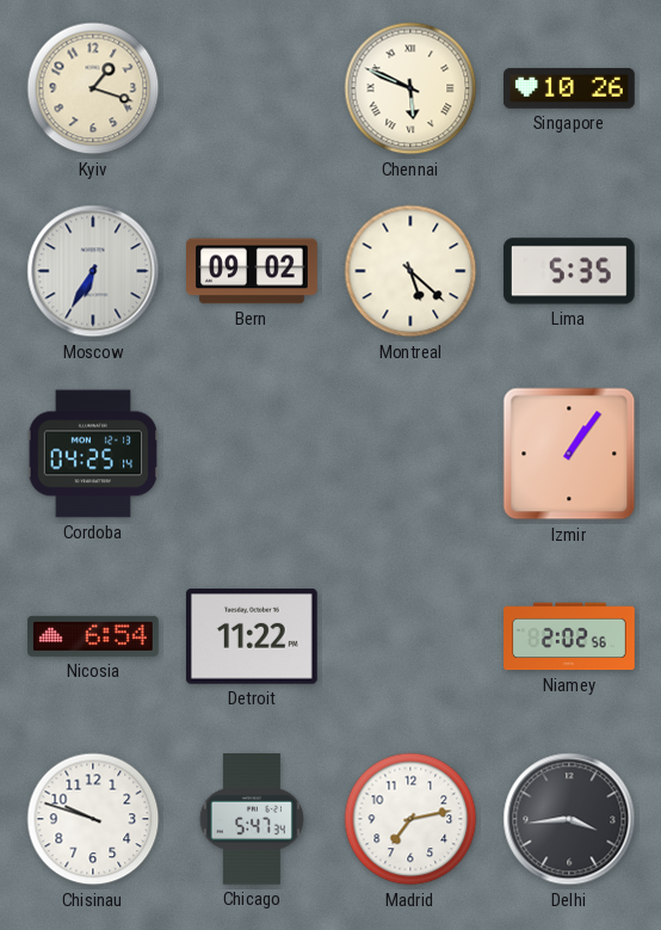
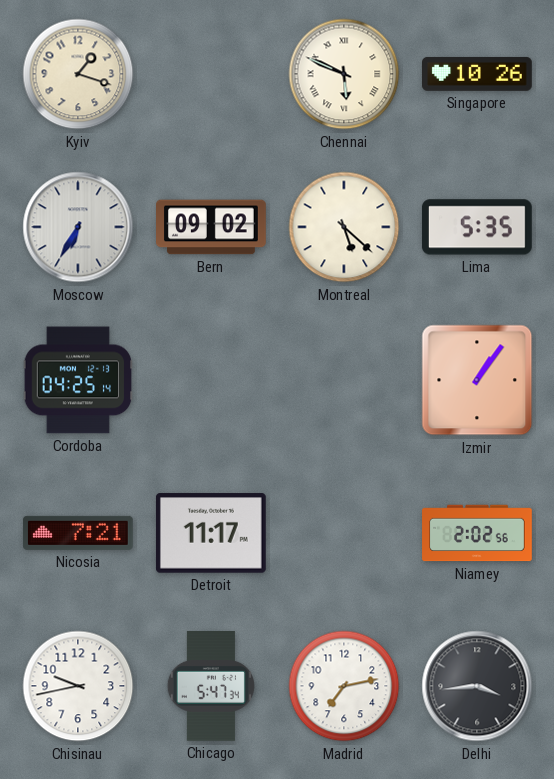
Nicosia: 6:54 -> 7:21 (78, 533)
Detroit: 11:22 -> 11:17 (211, 533)
Chisinau: 9:48 -> 9:43 (78, 686)
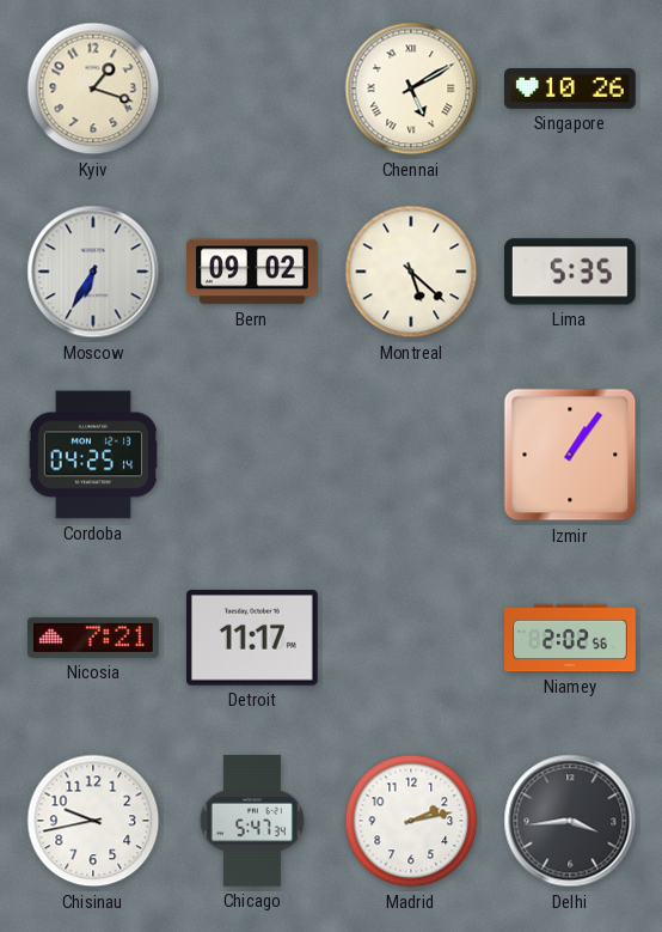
Chennai: 5:49 -> 5:10 (411, 89)
Madrid: 7:13 -> 2:13 (411, 821)
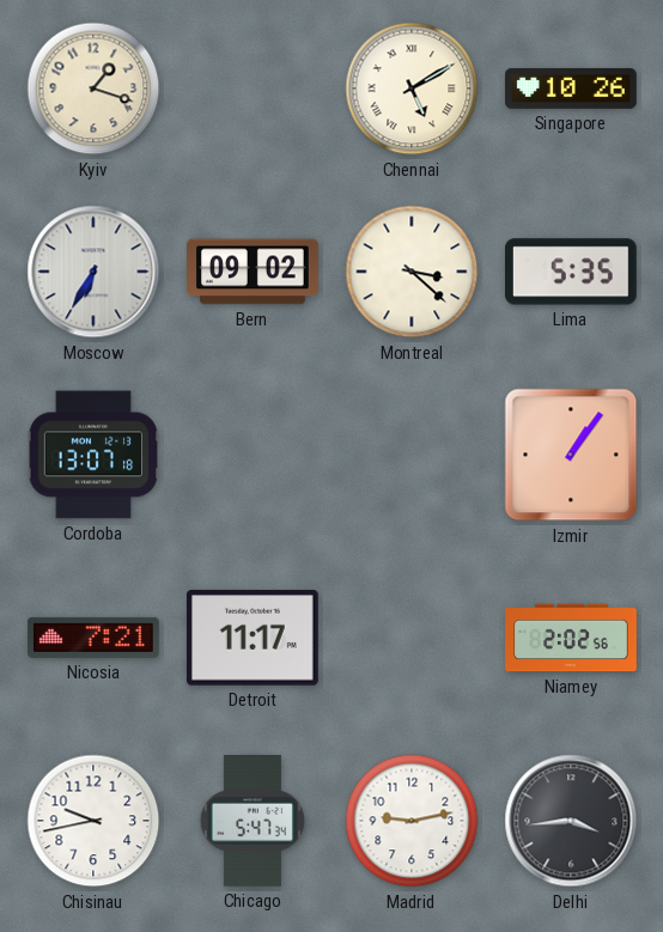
Montreal: 5:22 -> 3:22 (412, 272)
Cordoba: 04:25 -> 13:07 (92, 455)
Madrid: 2:13 -> 9:13 (412, 821)
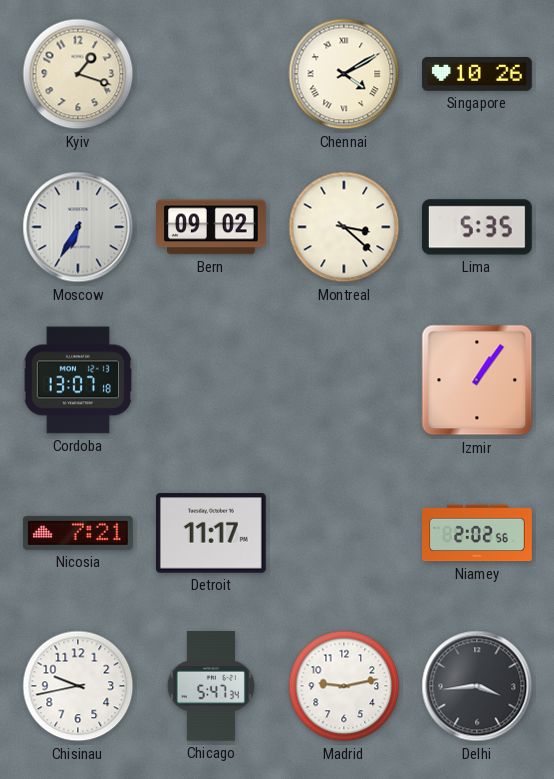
Chennai: 5:10 -> 4:10 (344, 74)
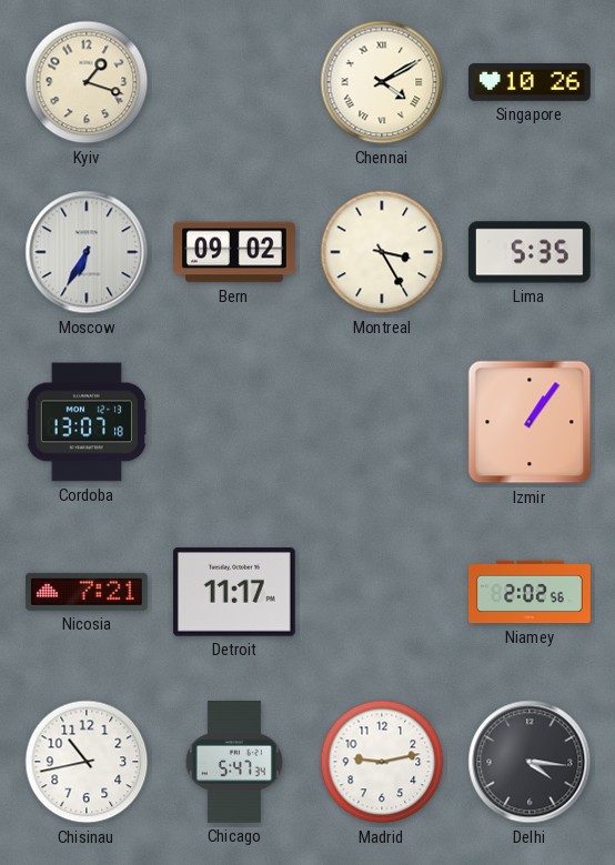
Montreal: 3:22 -> 3:25 (382, 252)
Chisinau: 9:43 -> 10:43 (87, 762)
Delhi: 3:44 -> 4:16 (530, 762)
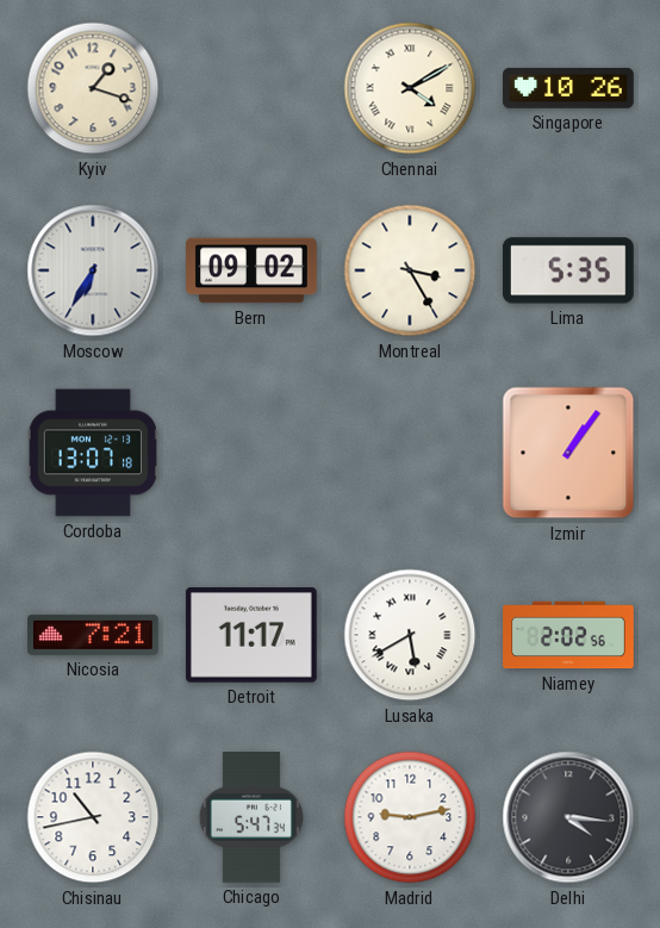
Lusaka: none -> 5:40 (410, 635)
